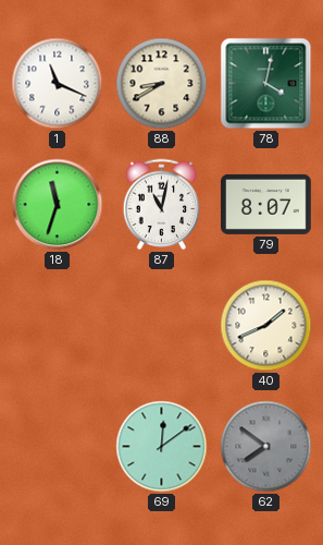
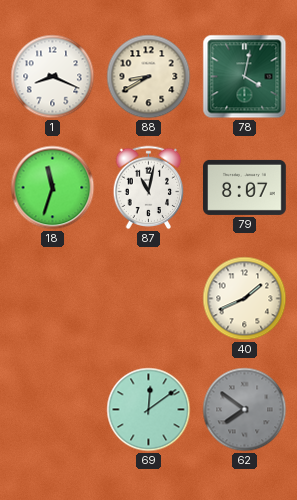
1: 11:19 -> 8:19 (53, 77)
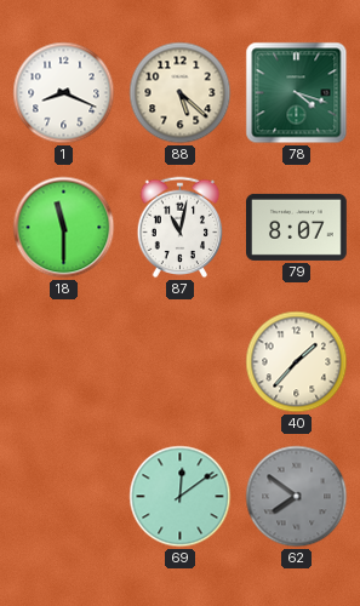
88: 8:40 -> 5:22 (181, 93)
78: 4:02 -> 4:18 (297, 93)
18: 11:33 -> 11:30 (64, 228)
40: 1:41 -> 1:37 (297, 362)
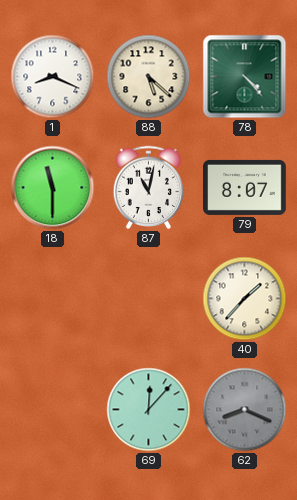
78: 4:18 -> 4:23 (245, 77)
69: 12:09 -> 12:07 (149, 410)
62: 7:51 -> 8:19 (245, 410)
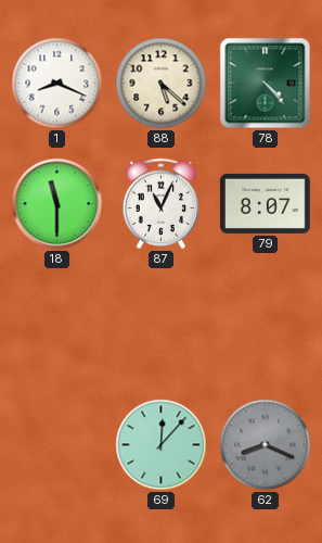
87: 11:02 -> 11:04 (162, 204)
40: 1:37 -> none (245, 299)
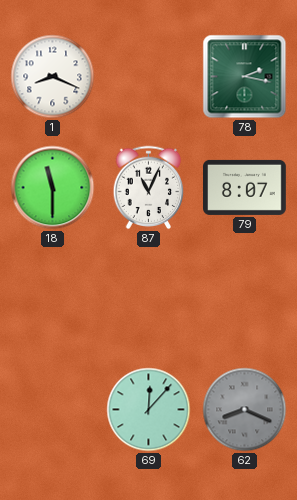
88: 5:22 -> none (162, 84)
78: 4:23 -> 2:17 (245, 77)
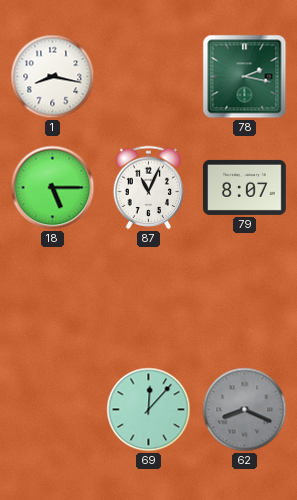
1: 8:19 -> 8:17 (53, 77)
18: 11:30 -> 5:15 (53, 188)
